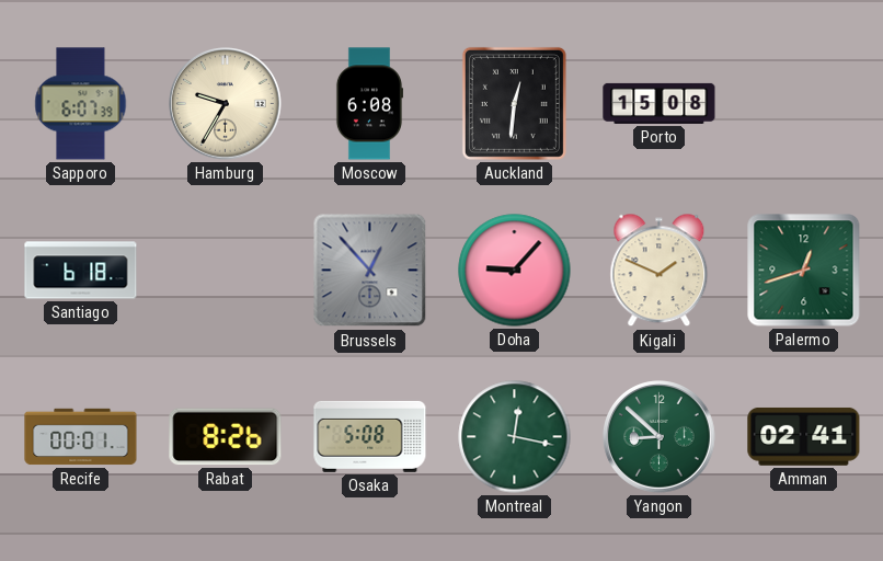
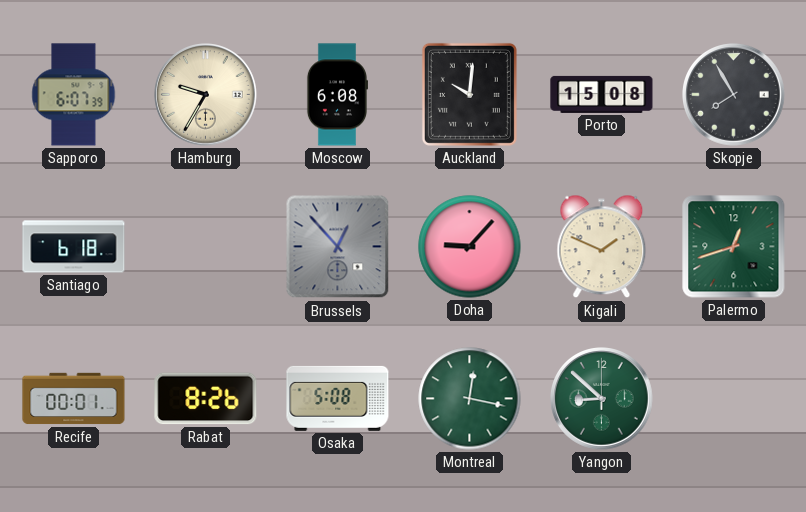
Auckland: 12:31 -> 10:01 (469, 94)
Skopje: none -> 7:55 (734, 95)
Amman: 02:41 -> none (804, 436)
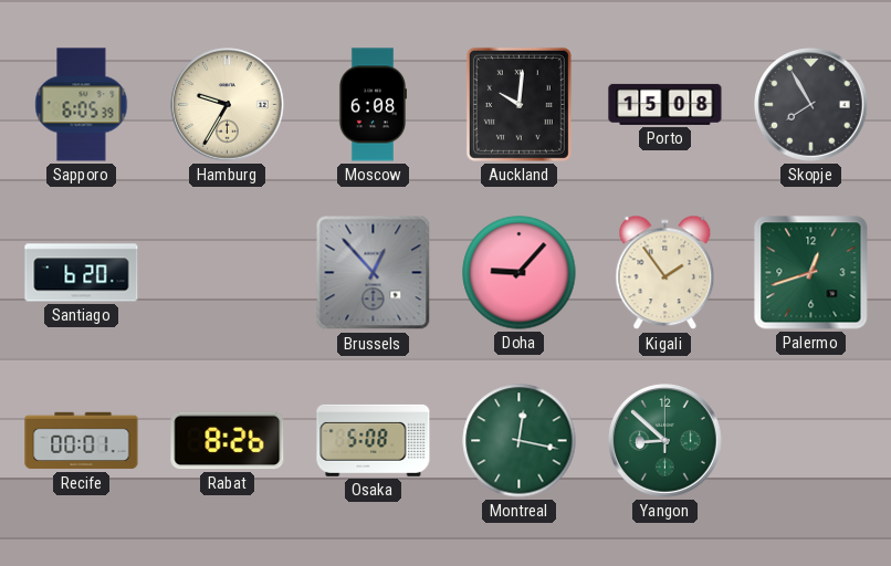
Sapporo: 6:07 -> 6:05 (82, 105)
Santiago: 6:18 -> 6:20 (82, 273)
Kigali: 1:49 -> 1:54 (665, 273)
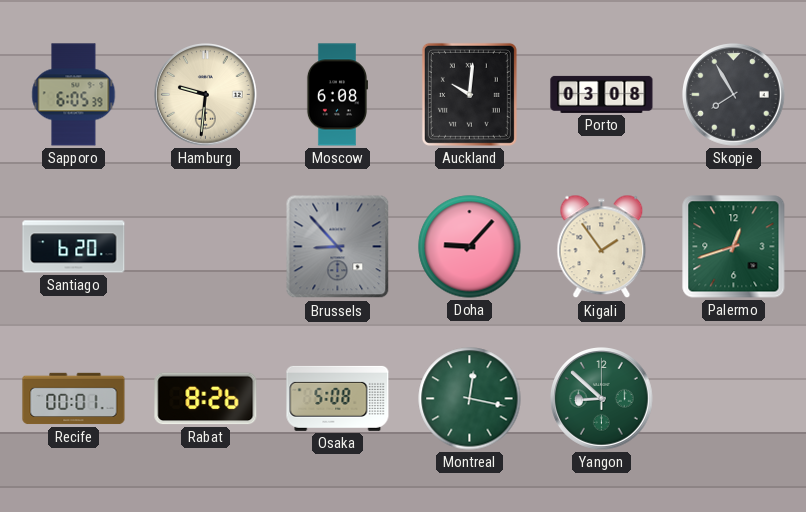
Hamburg: 9:35 -> 9:31 (206, 95)
Porto: 15:08 -> 03:08 (602, 94)
Brussels: 12:53 -> 8:53 (338, 247)
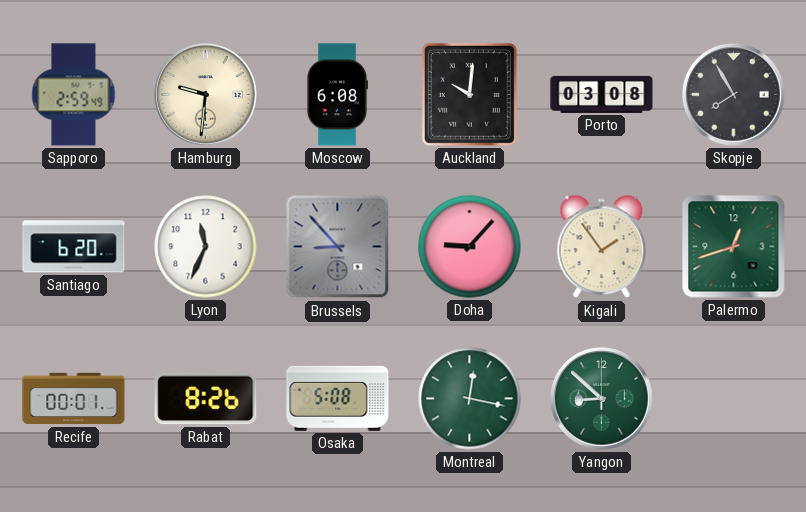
Sapporo: 6:05 -> 2:59 (74, 95)
Lyon: none -> 11:34 (206, 247)
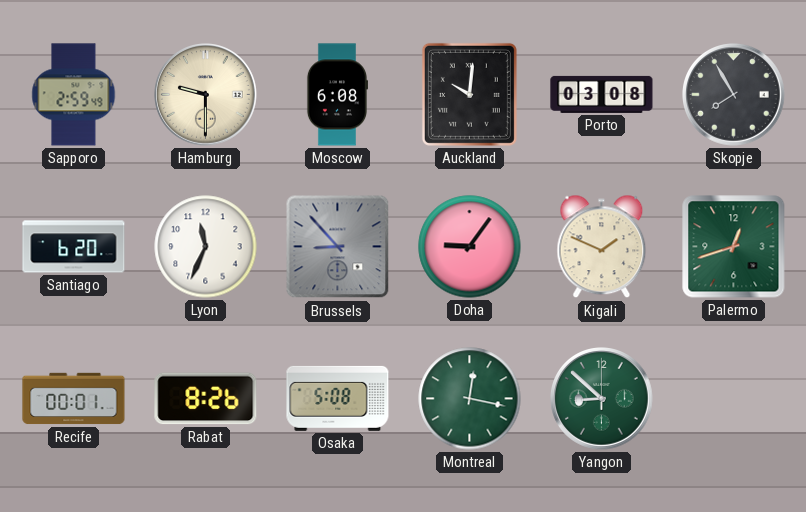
Hamburg: 9:31 -> 9:30 (206, 95)
Doha: 9:07 -> 9:06 (470, 247)
Kigali: 1:54 -> 1:49 (602, 247)
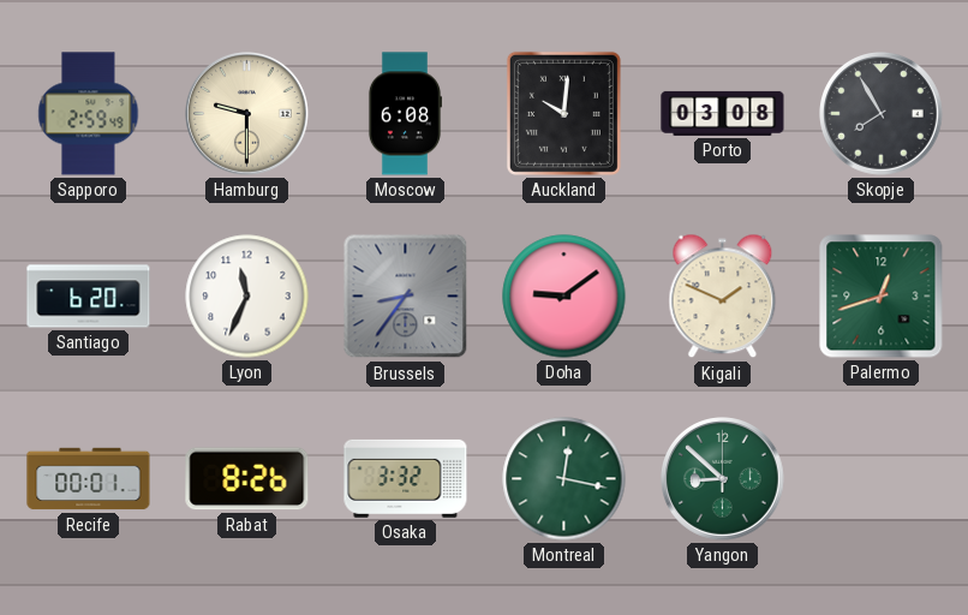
Brussels: 8:53 -> 8:36 (406, 297)
Doha: 9:06 -> 9:09 (564, 297)
Osaka: 5:08 -> 3:32 (406, 478)
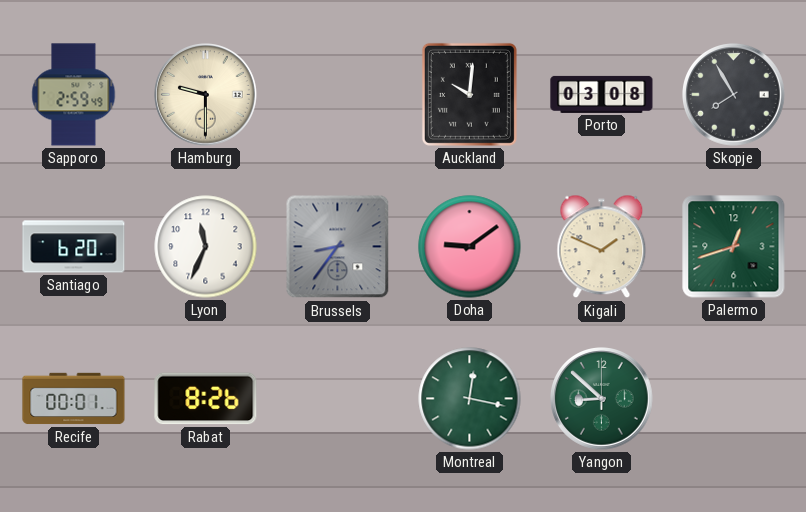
Moscow: 6:08 -> none (404, 114)
Osaka: 3:32 -> none (406, 478)
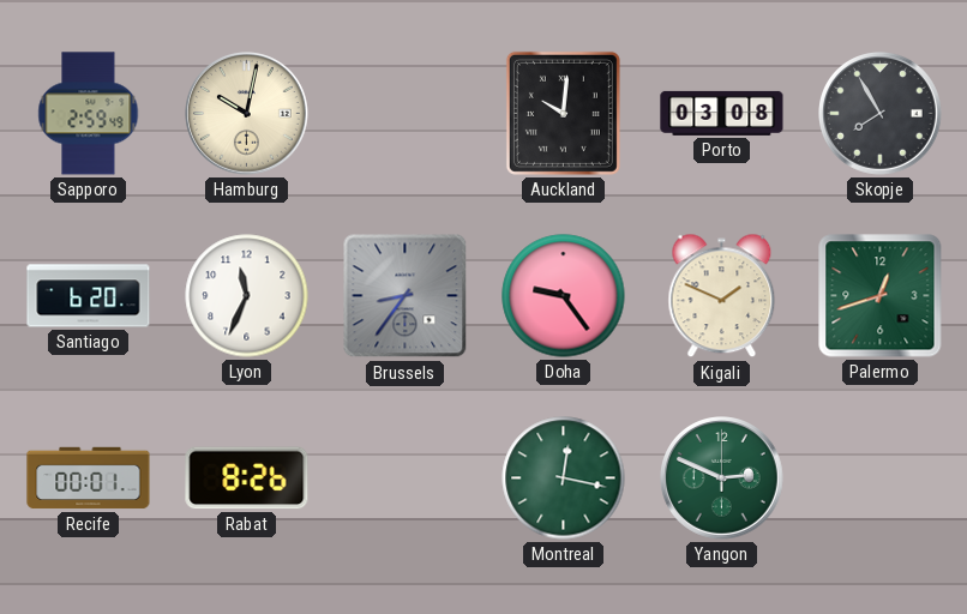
Hamburg: 9:30 -> 10:02 (247, 114)
Doha: 9:09 -> 9:24 (564, 296)
Yangon: 8:52 -> 2:49 (722, 478)
